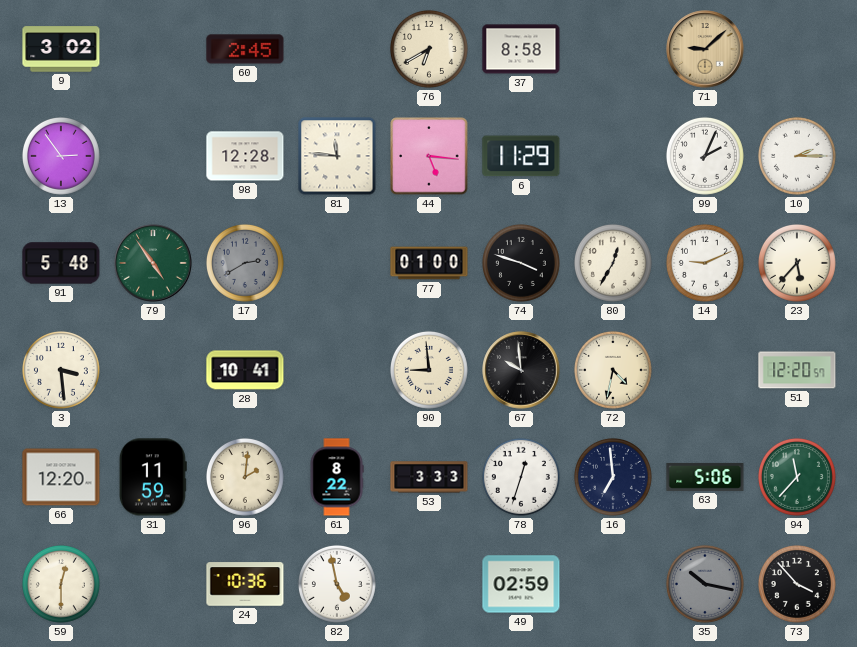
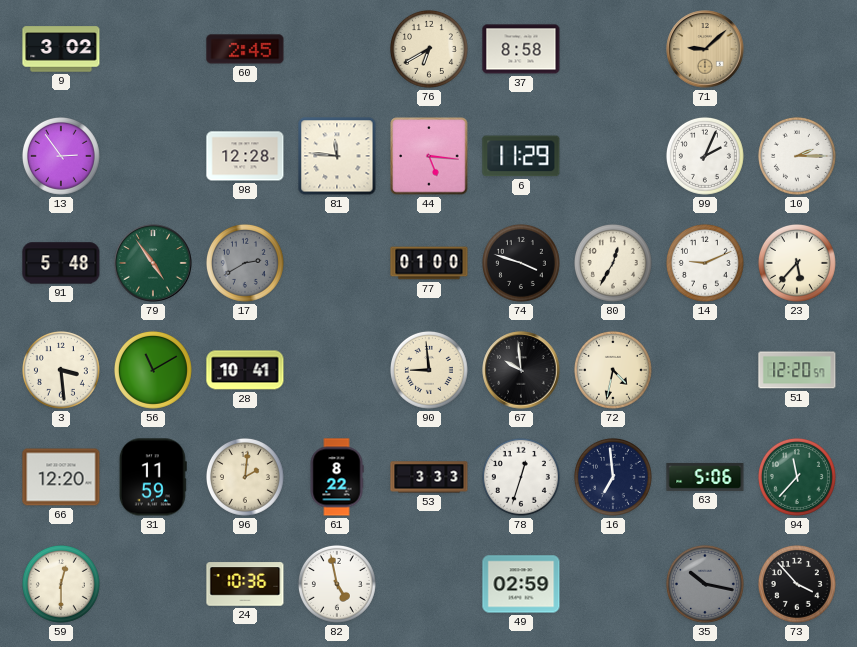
56: none -> 11:10 (153, 370)
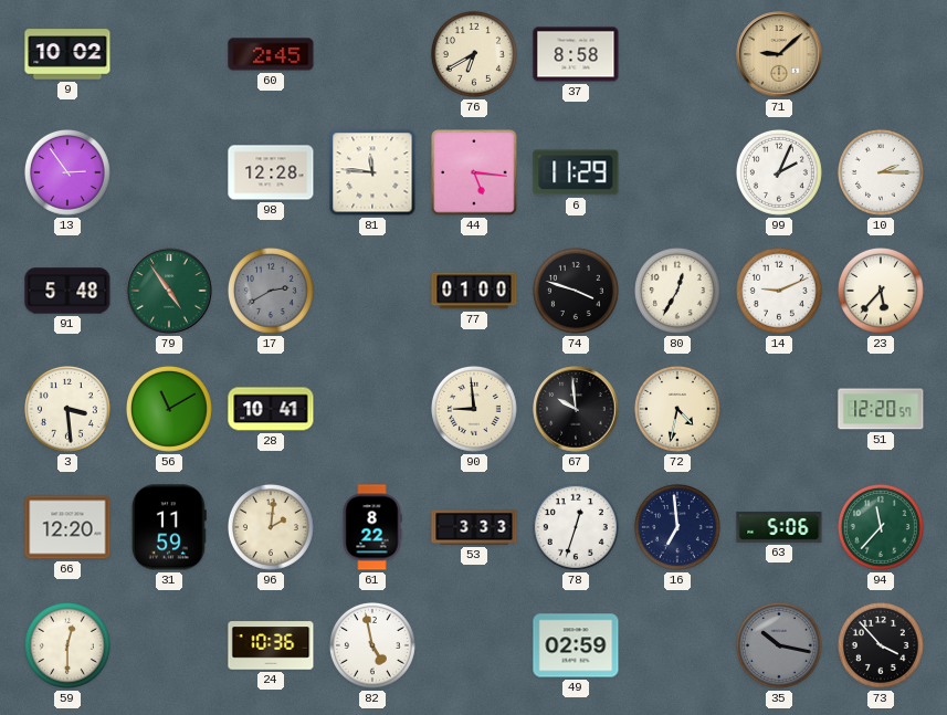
9: 3:02 -> 10:02 (67, 54)
